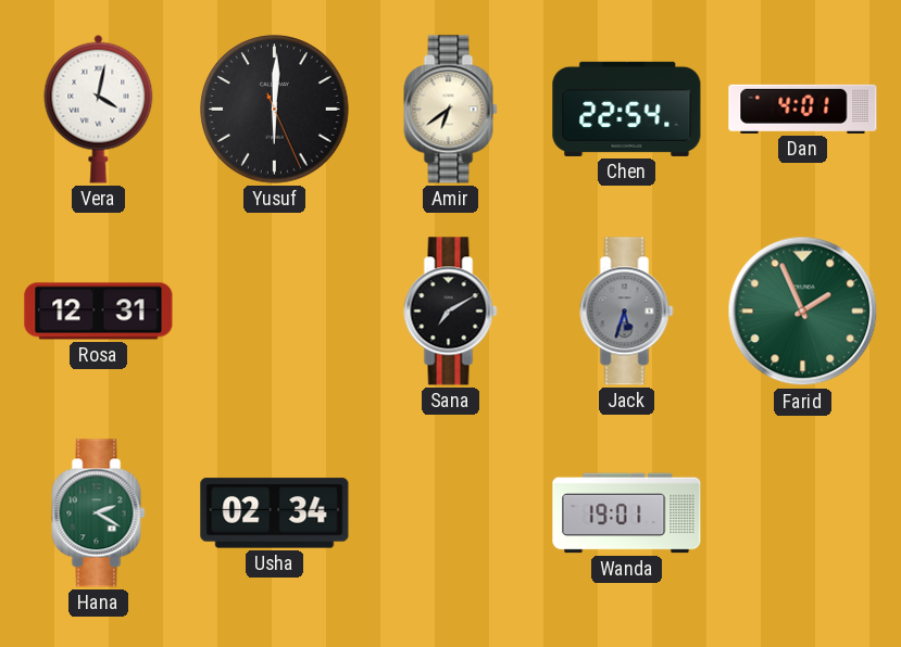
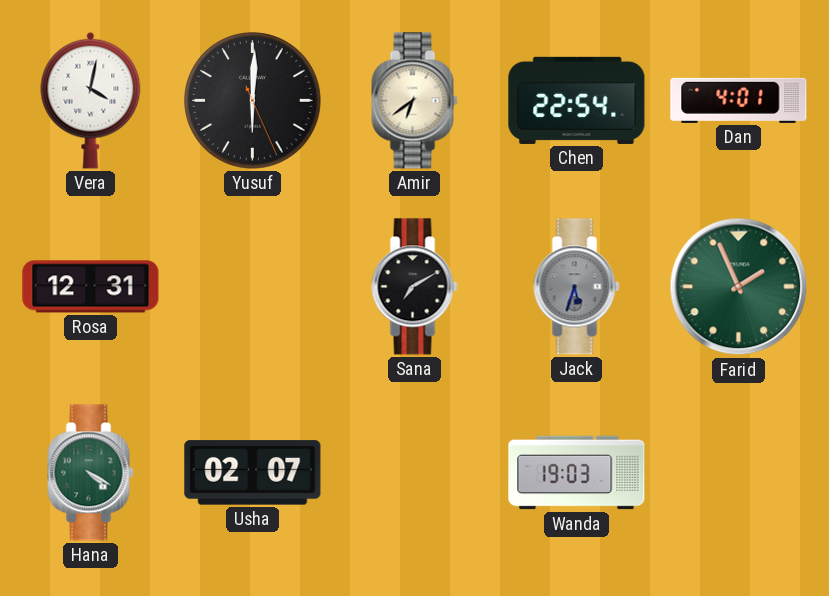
Hana: 2:20 -> 4:20 (91, 473)
Usha: 02:34 -> 02:07 (253, 473)
Wanda: 19:01 -> 19:03 (577, 473)
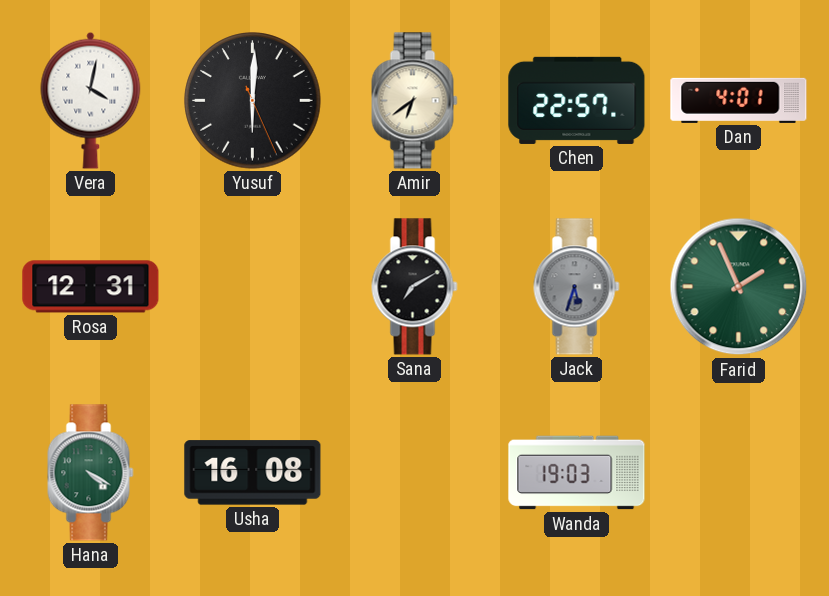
Chen: 22:54 -> 22:57 (577, 100)
Usha: 02:07 -> 16:08 (253, 473)
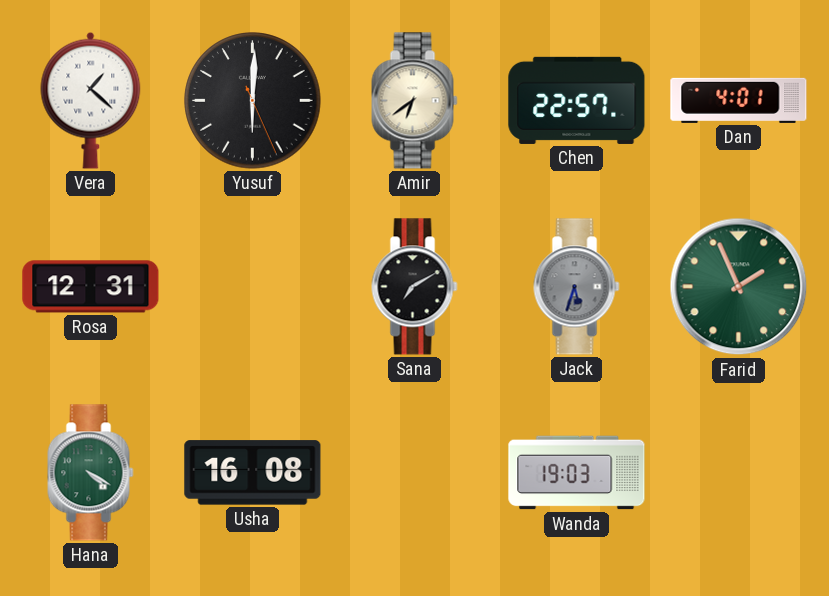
Vera: 4:02 -> 1:22 (91, 100)
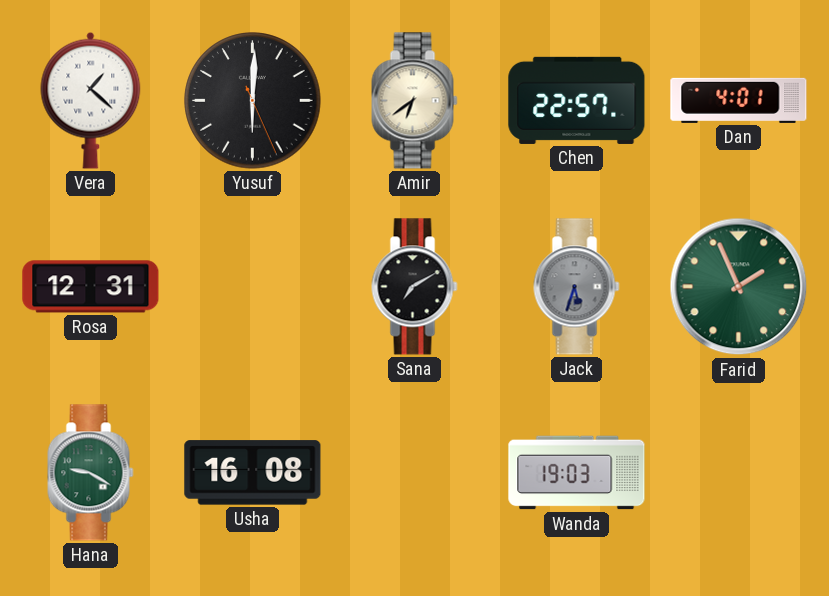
Hana: 4:20 -> 9:20 (91, 473)
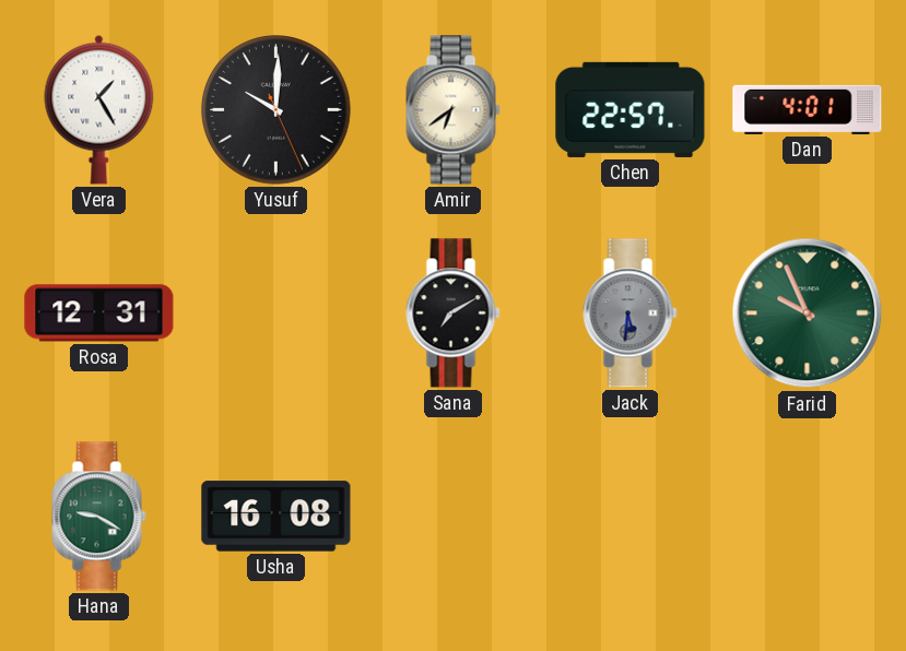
Vera: 1:22 -> 1:25 (99, 109)
Yusuf: 6:00 -> 10:00 (276, 110)
Jack: 5:33 -> 5:31 (631, 313)
Farid: 1:56 -> 9:56 (808, 313)
Wanda: 19:03 -> none (577, 473)
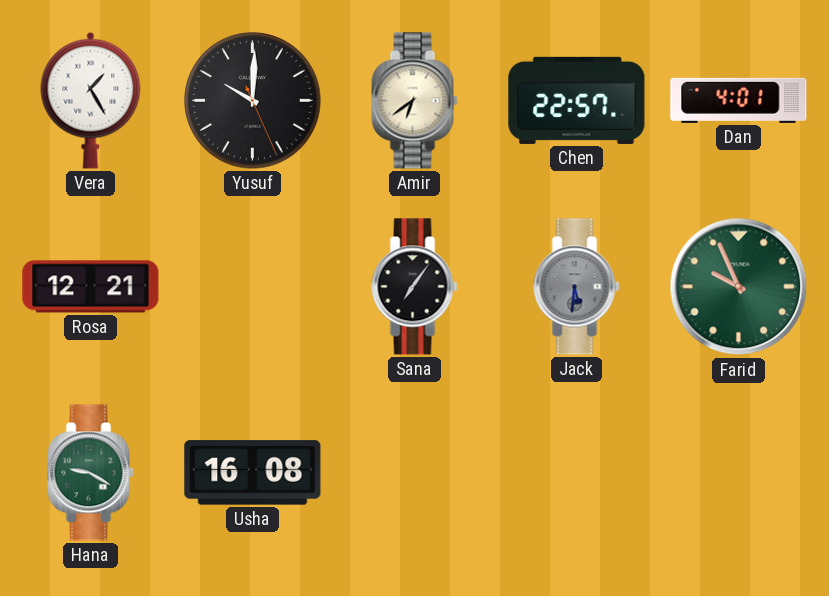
Rosa: 12:31 -> 12:21 (91, 287)
Sana: 7:10 -> 7:06 (415, 287)
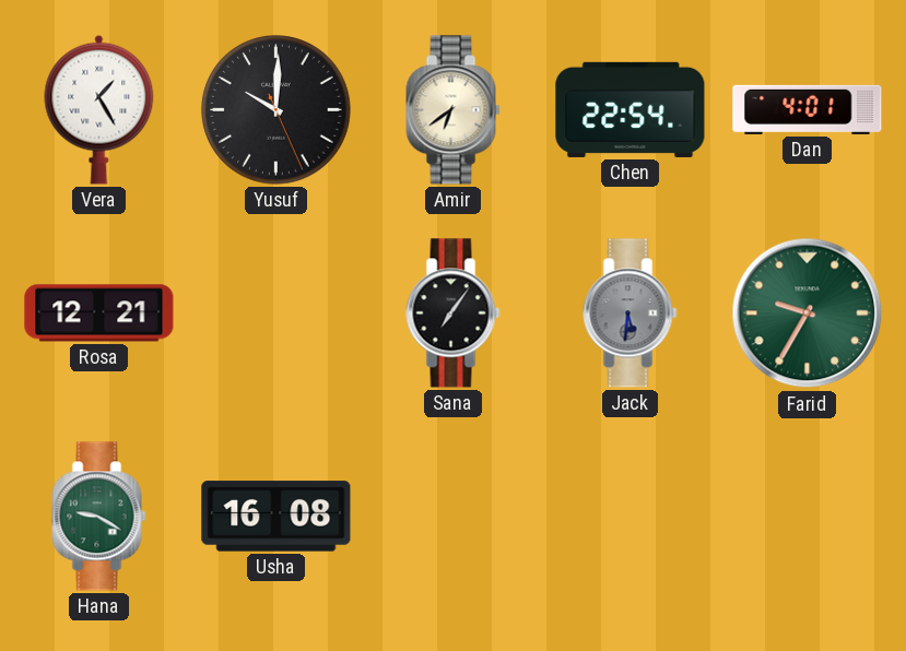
Chen: 22:57 -> 22:54 (631, 109)
Farid: 9:56 -> 9:35 (808, 313)
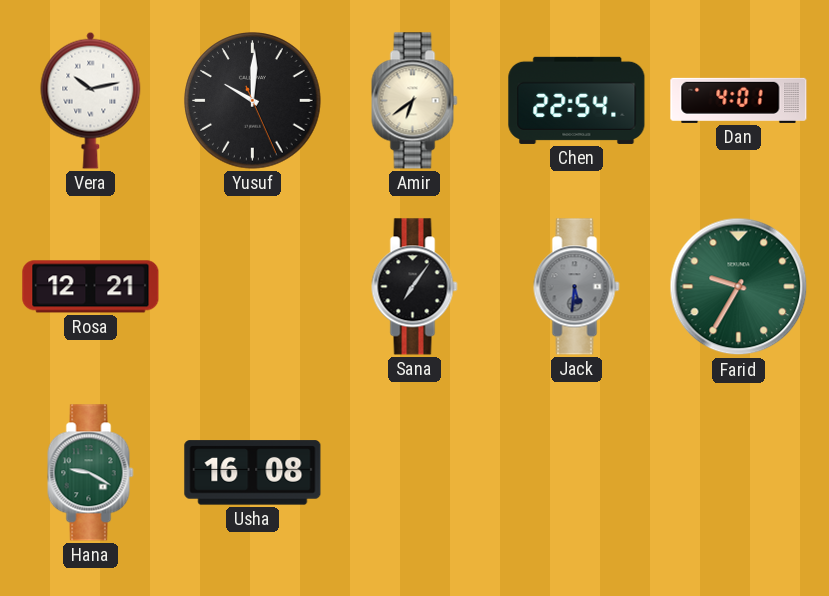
Vera: 1:25 -> 10:13 (91, 100)
